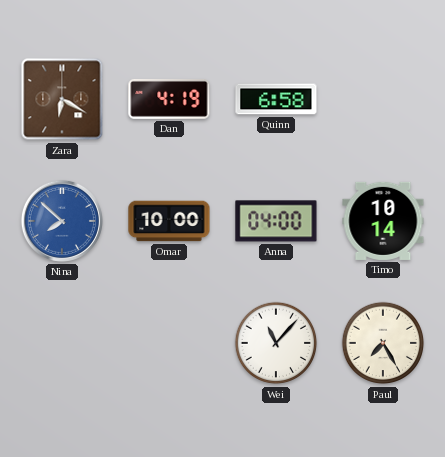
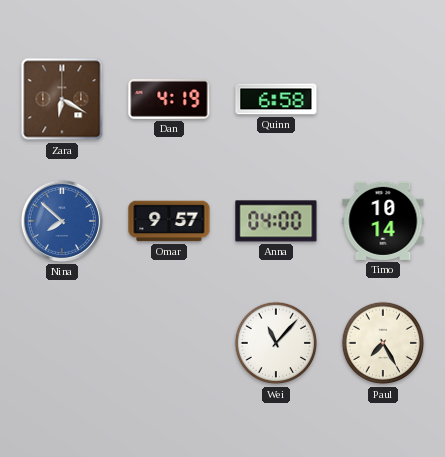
Omar: 10:00 -> 9:57 (169, 221)
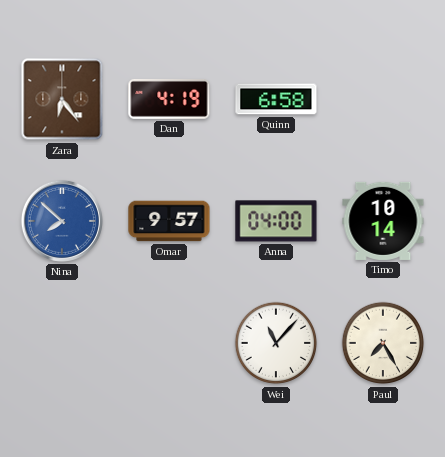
Zara: 6:20 -> 6:24 (62, 99)
